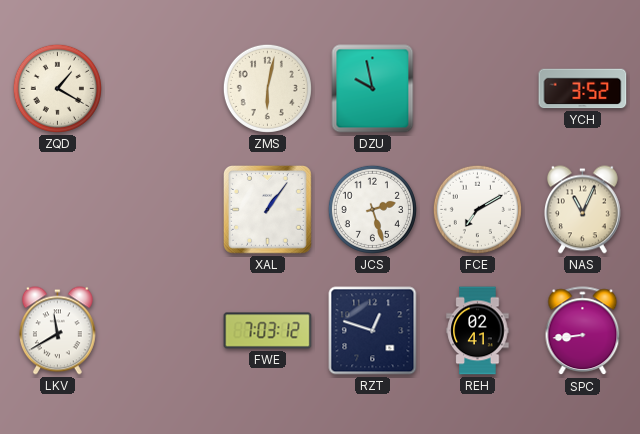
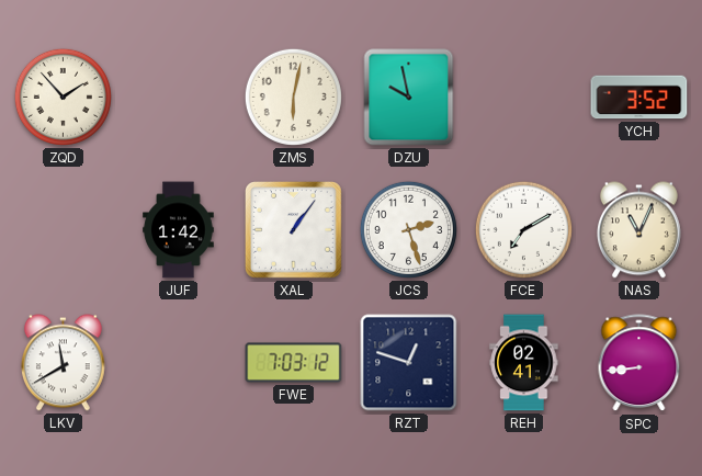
ZQD: 1:20 -> 1:53 (63, 97)
JUF: none -> 1:42 (179, 230)
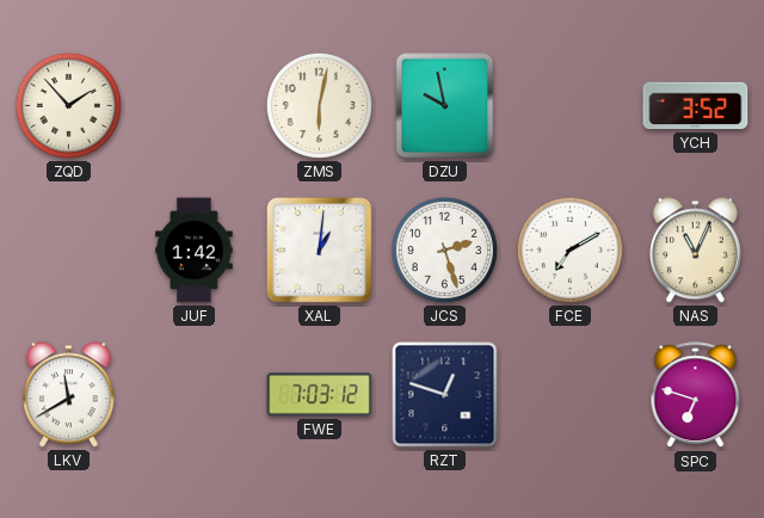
XAL: 1:06 -> 1:01 (320, 251)
REH: 02:41 -> none (524, 363)
SPC: 8:44 -> 6:48 (696, 395)
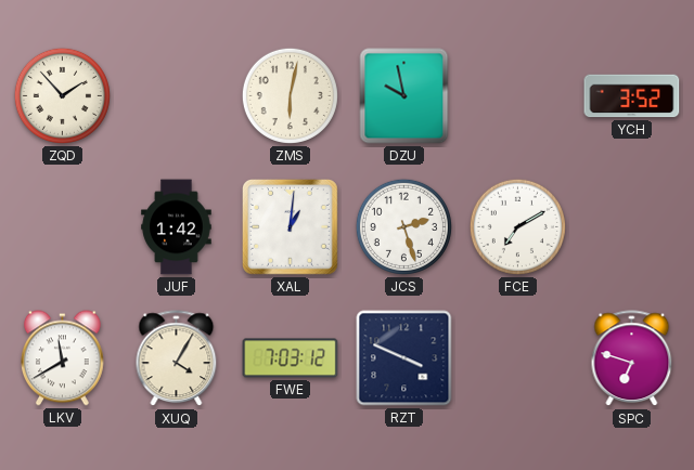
NAS: 11:04 -> none (695, 251)
XUQ: none -> 4:05 (177, 358)
RZT: 12:48 -> 3:49 (404, 358)
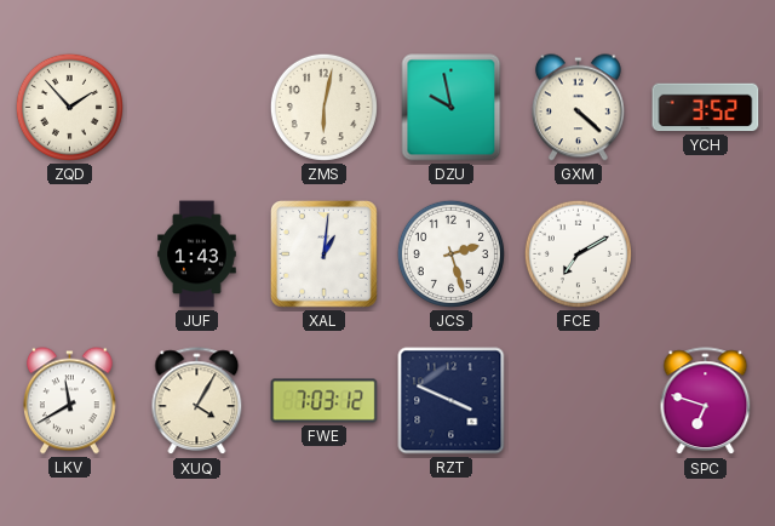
GXM: none -> 4:22 (578, 108)
JUF: 1:42 -> 1:43 (197, 255)
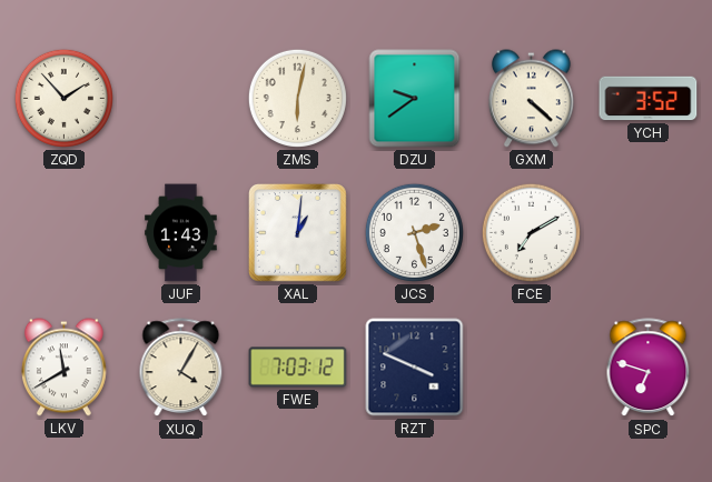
DZU: 9:58 -> 9:39 (415, 99)
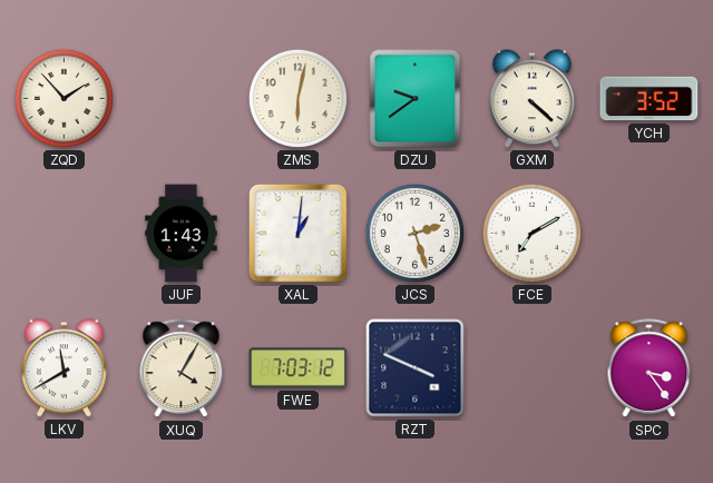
SPC: 6:48 -> 3:24 (649, 368)
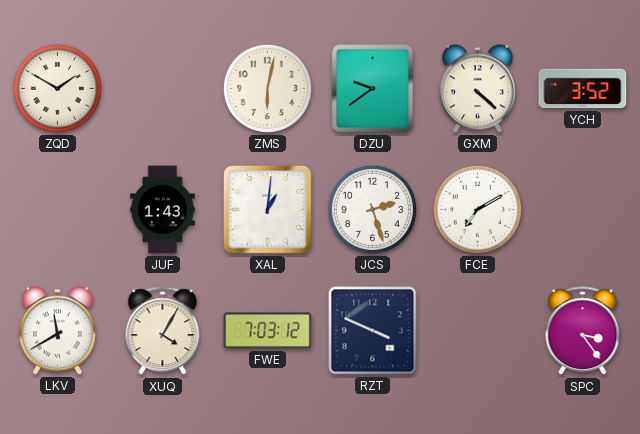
ZQD: 1:53 -> 1:50 (57, 88)
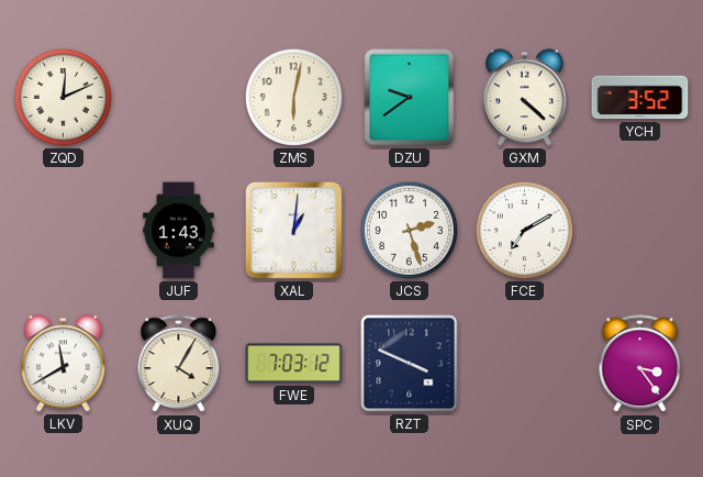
ZQD: 1:50 -> 12:11 (63, 97)
